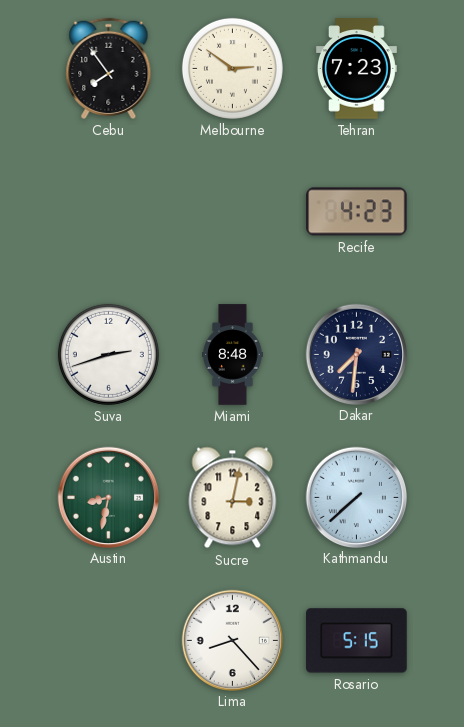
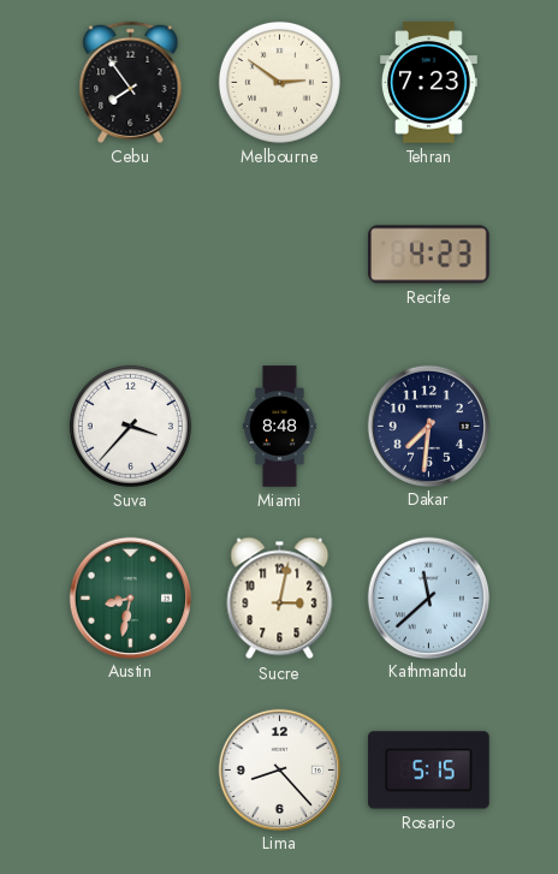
Suva: 2:42 -> 3:37 (130, 426)
Kathmandu: 7:38 -> 11:38 (428, 597)
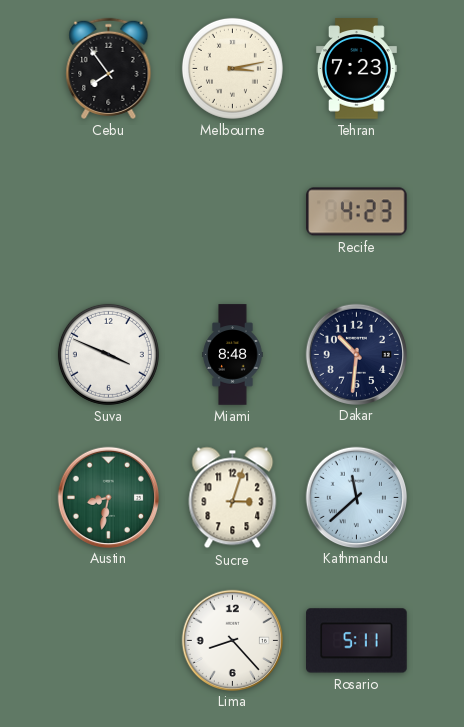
Melbourne: 2:51 -> 3:13 (232, 68)
Suva: 3:37 -> 3:49 (108, 354)
Dakar: 7:31 -> 10:31 (356, 354)
Sucre: 3:02 -> 3:03 (233, 498)
Rosario: 5:15 -> 5:11 (357, 641)
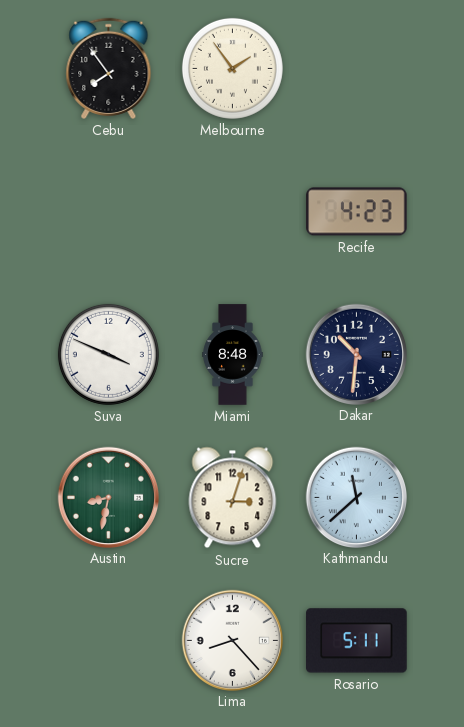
Melbourne: 3:13 -> 1:54 (232, 68)
Tehran: 7:23 -> none (356, 69)
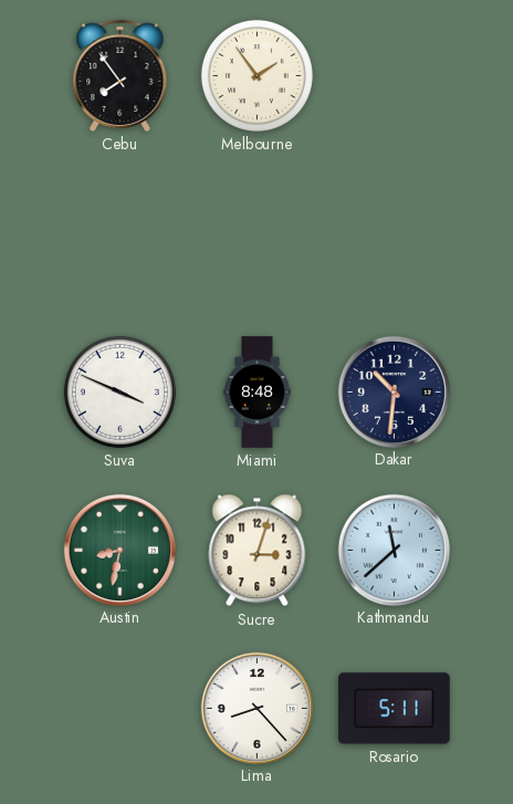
Recife: 4:23 -> none (357, 212)
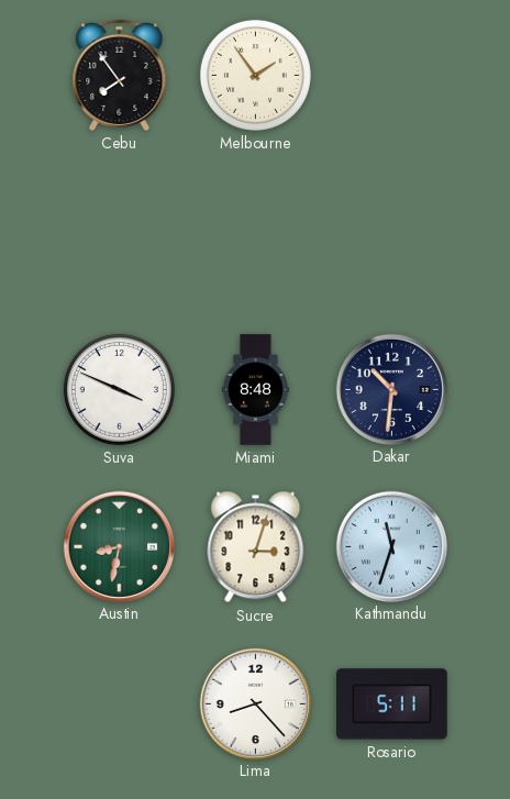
Kathmandu: 11:38 -> 11:33 (391, 546)
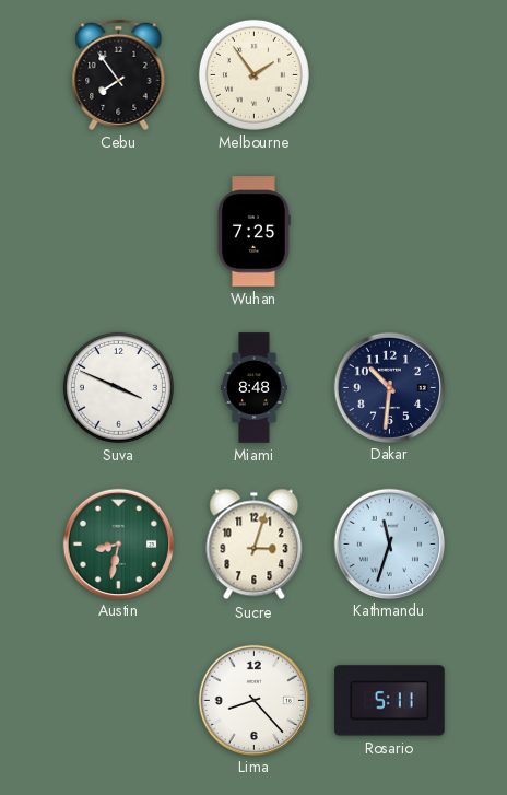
Wuhan: none -> 7:25 (253, 232)
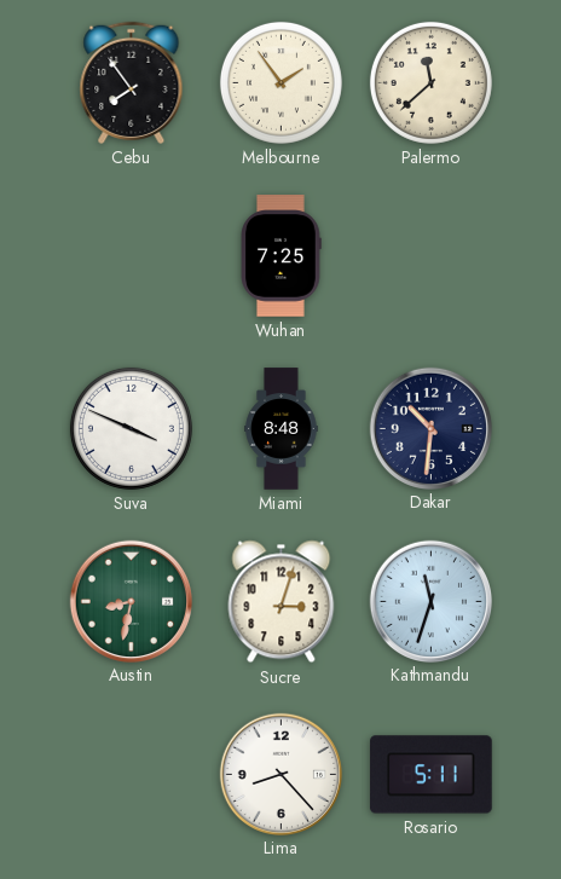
Palermo: none -> 11:38 (430, 82)
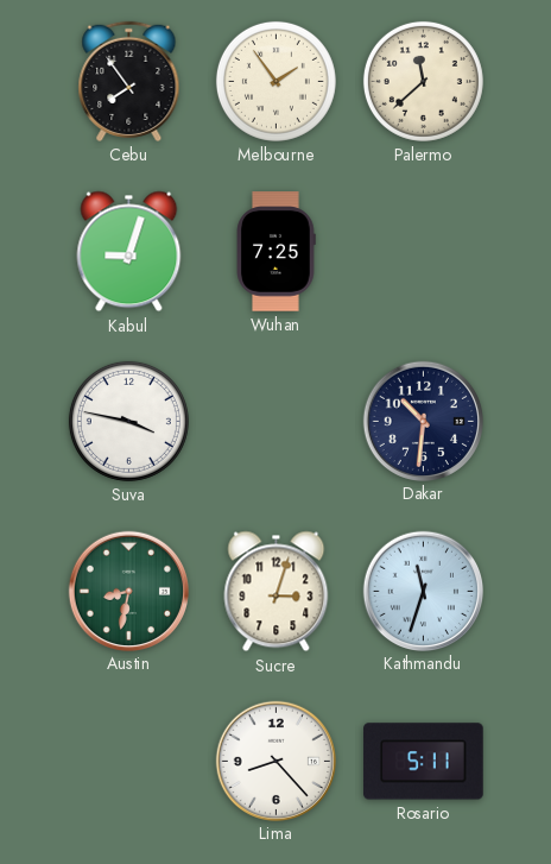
Kabul: none -> 9:03 (129, 252)
Suva: 3:49 -> 3:47 (128, 421)
Miami: 8:48 -> none (282, 429)
